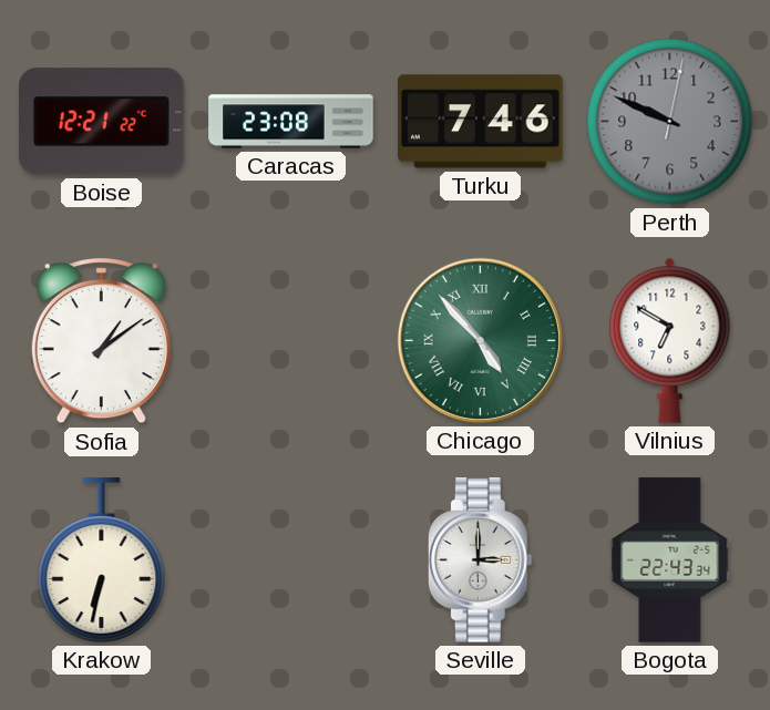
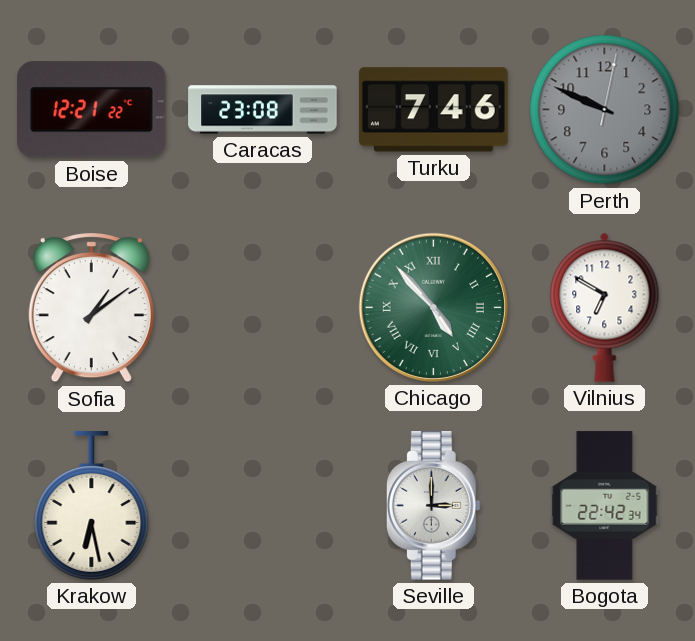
Krakow: 6:32 -> 6:28 (92, 506)
Bogota: 22:43 -> 22:42 (605, 506)
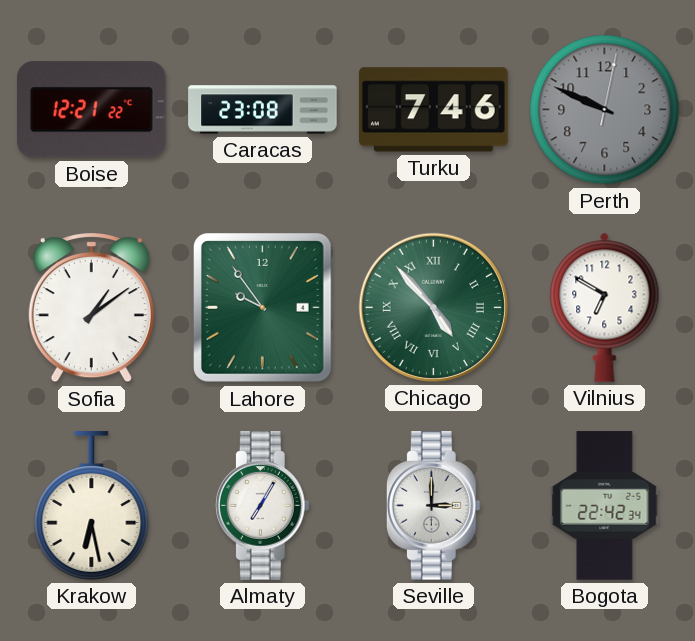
Lahore: none -> 9:54 (263, 308)
Almaty: none -> 7:05 (262, 506)
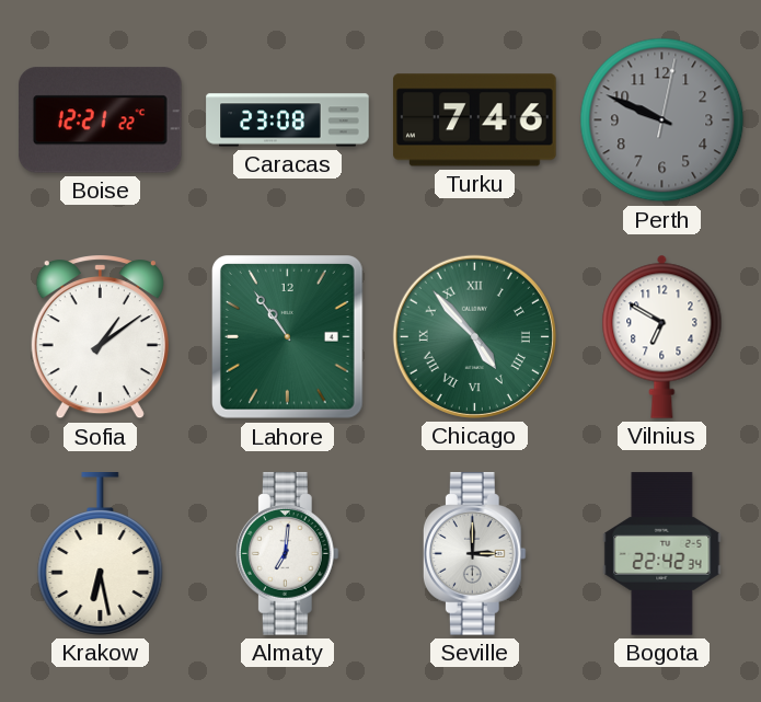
Lahore: 9:54 -> 10:54 (288, 337)
Almaty: 7:05 -> 7:01 (287, 554)
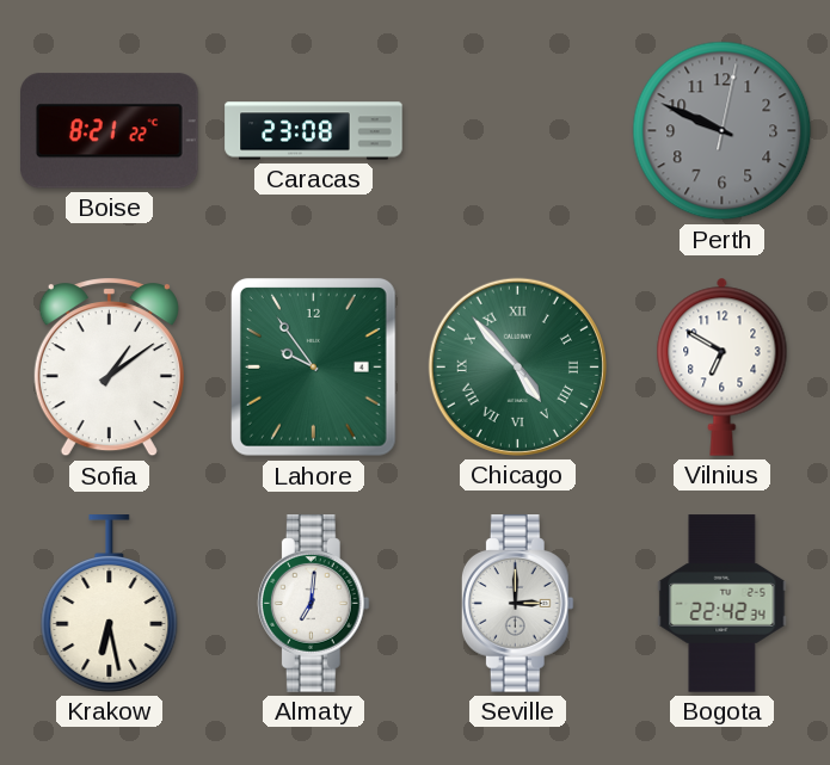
Boise: 12:21 -> 8:21 (110, 131)
Turku: 7:46 -> none (475, 120)
Lahore: 10:54 -> 9:54 (314, 368)
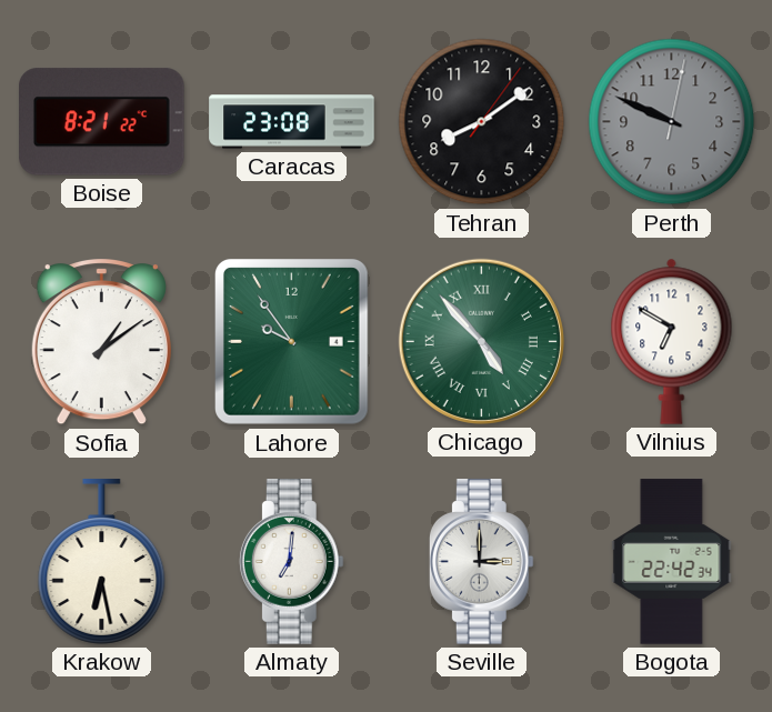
Tehran: none -> 8:09 (482, 122)
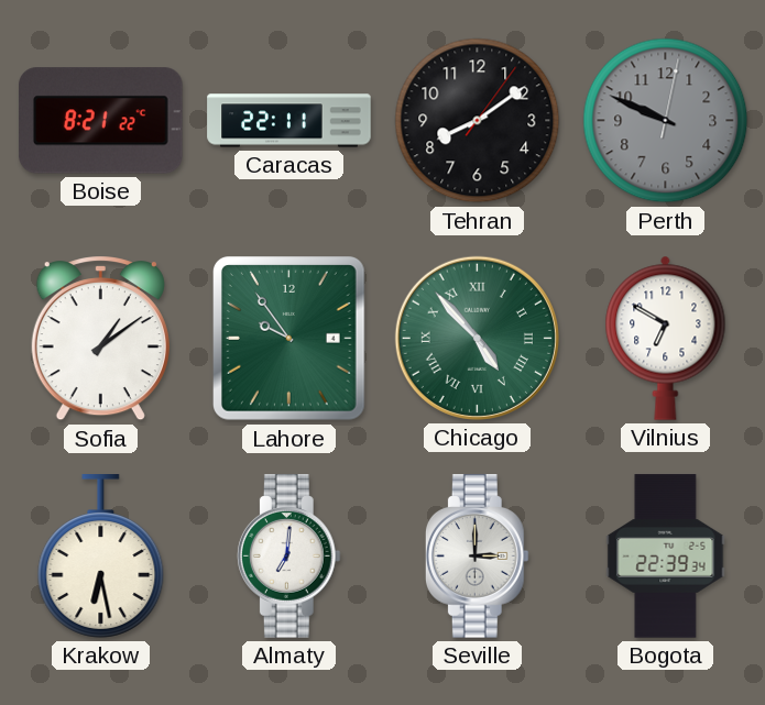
Caracas: 23:08 -> 22:11 (289, 121)
Bogota: 22:42 -> 22:39 (666, 557)
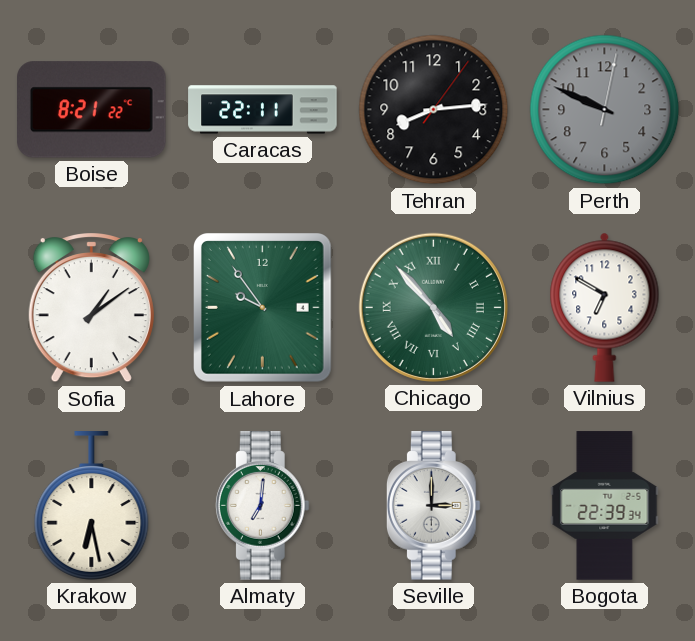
Tehran: 8:09 -> 8:14 (434, 110)
